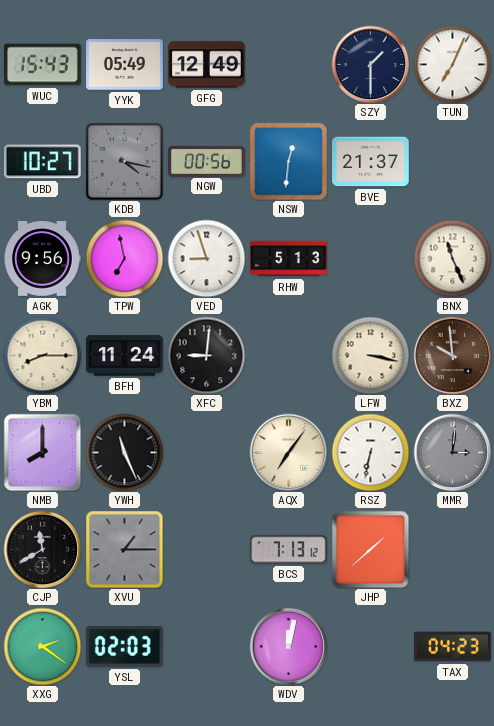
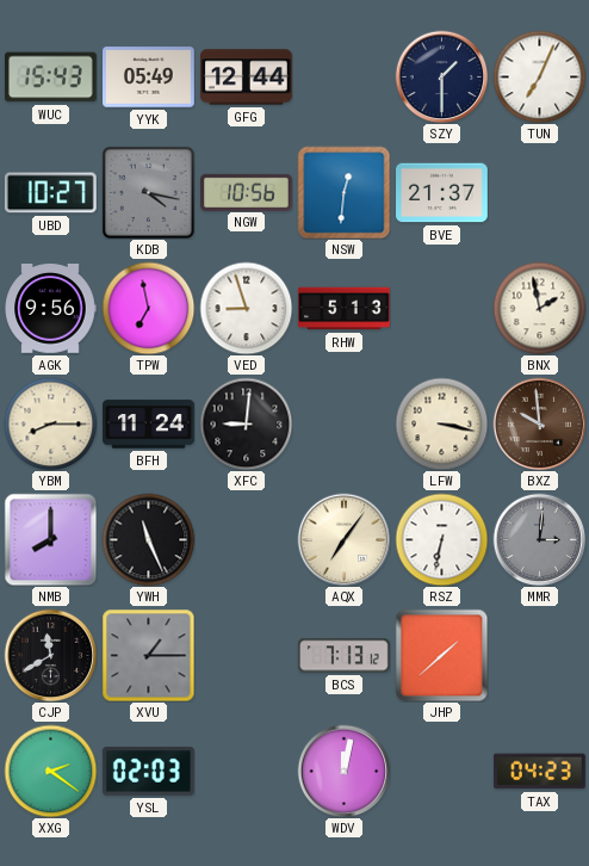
GFG: 12:49 -> 12:44 (247, 78)
NGW: 00:56 -> 10:56 (247, 192)
BNX: 11:26 -> 1:58 (539, 308)
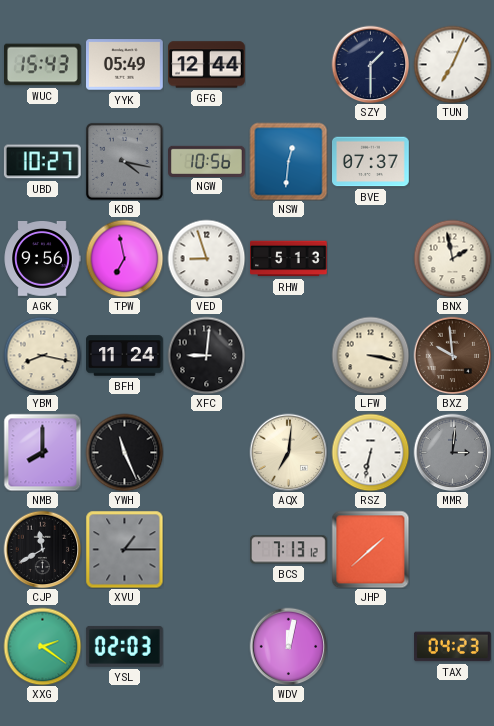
BVE: 21:37 -> 07:37 (371, 162)
YBM: 8:15 -> 8:17 (42, 355)
AQX: 7:06 -> 7:01 (288, 452)
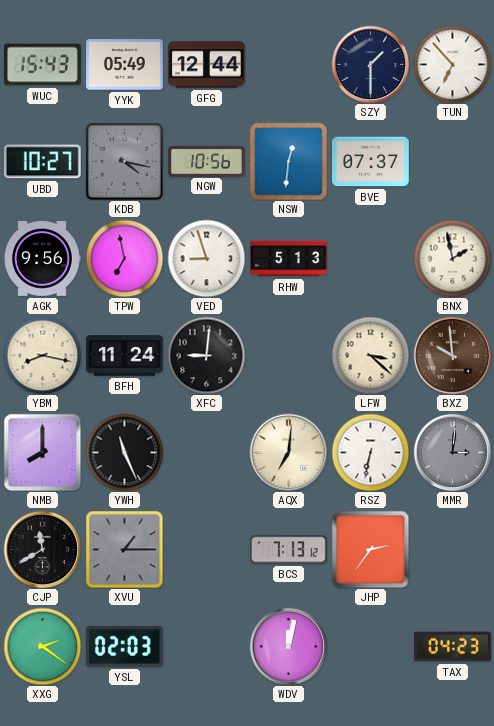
TUN: 7:04 -> 6:53 (452, 64)
LFW: 3:17 -> 3:22 (370, 355)
JHP: 1:38 -> 2:36 (370, 549)
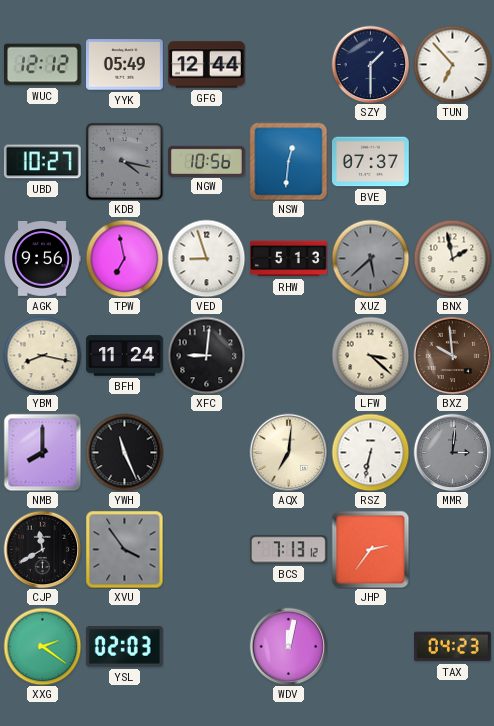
WUC: 15:43 -> 12:12 (43, 65)
XUZ: none -> 5:38 (370, 258)
XVU: 1:15 -> 3:54 (124, 549)
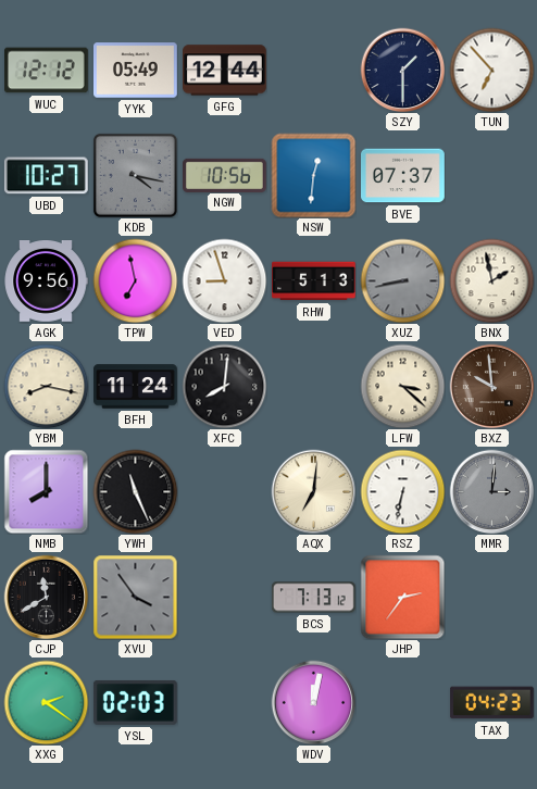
XUZ: 5:38 -> 8:43 (402, 280)
XFC: 9:01 -> 8:01 (224, 386)
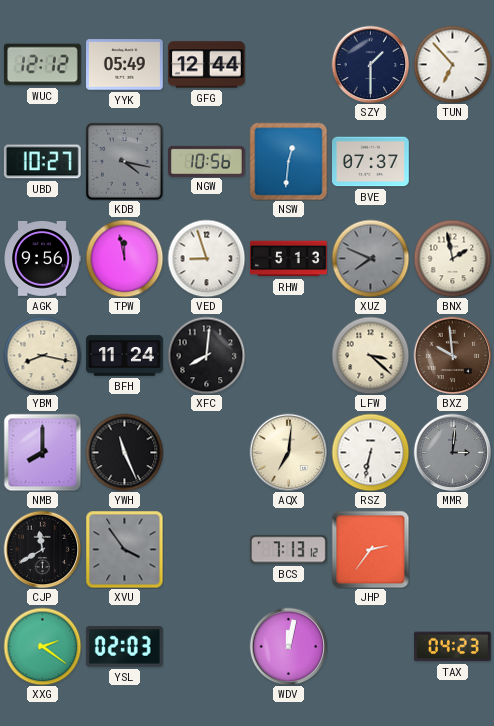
TPW: 6:58 -> 11:58 (124, 258)
XUZ: 8:43 -> 7:49 (370, 258)
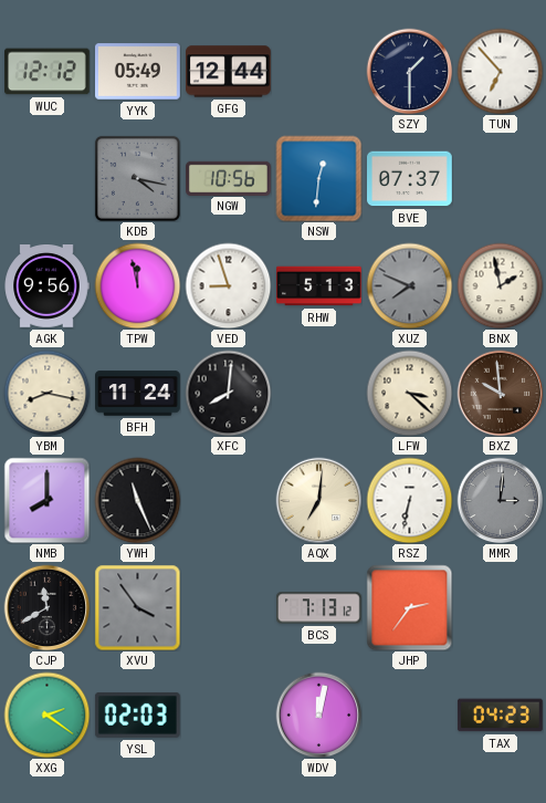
UBD: 10:27 -> none (42, 162)
